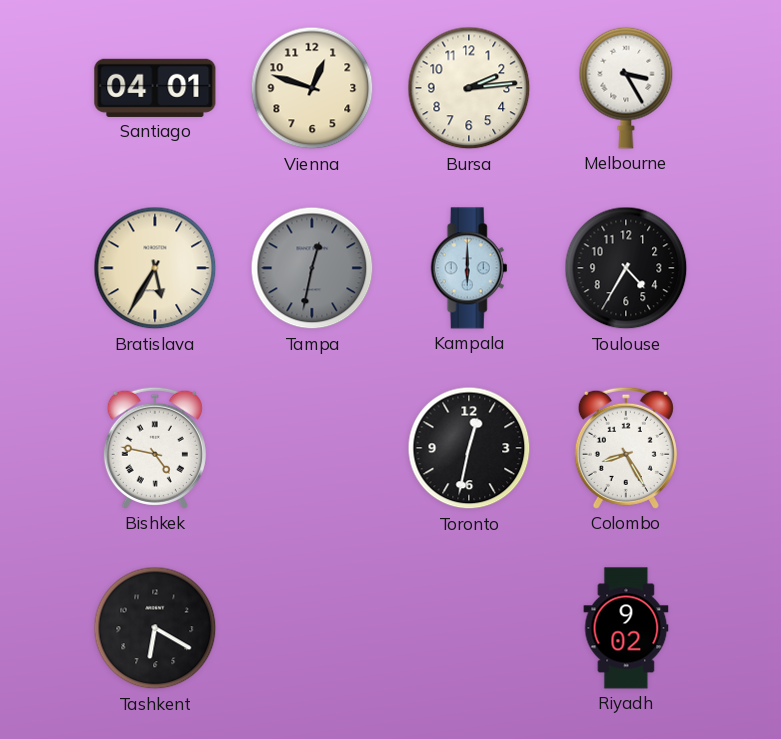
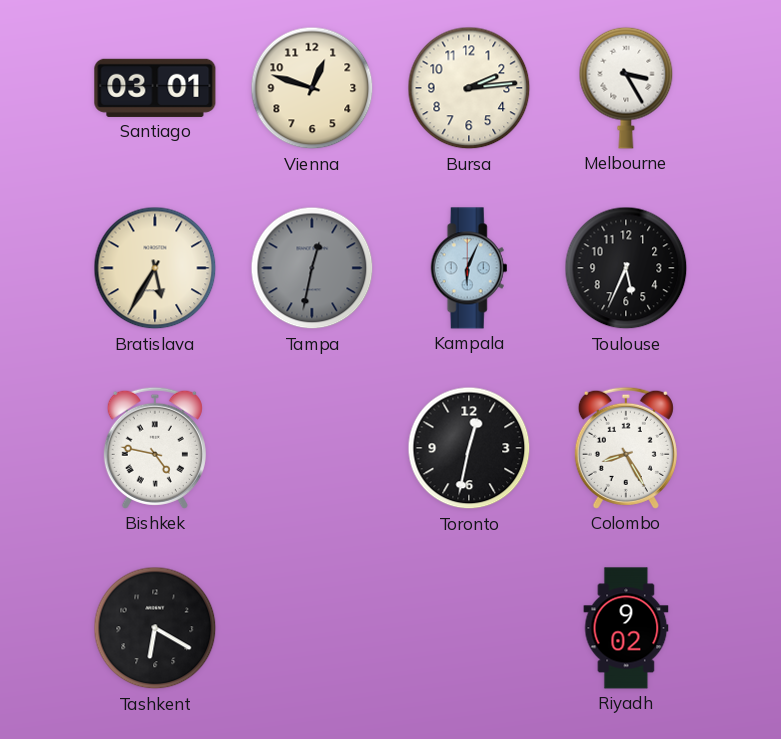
Santiago: 04:01 -> 03:01 (155, 88)
Kampala: 6:00 -> 6:04 (469, 268)
Toulouse: 4:35 -> 5:34 (626, 268)
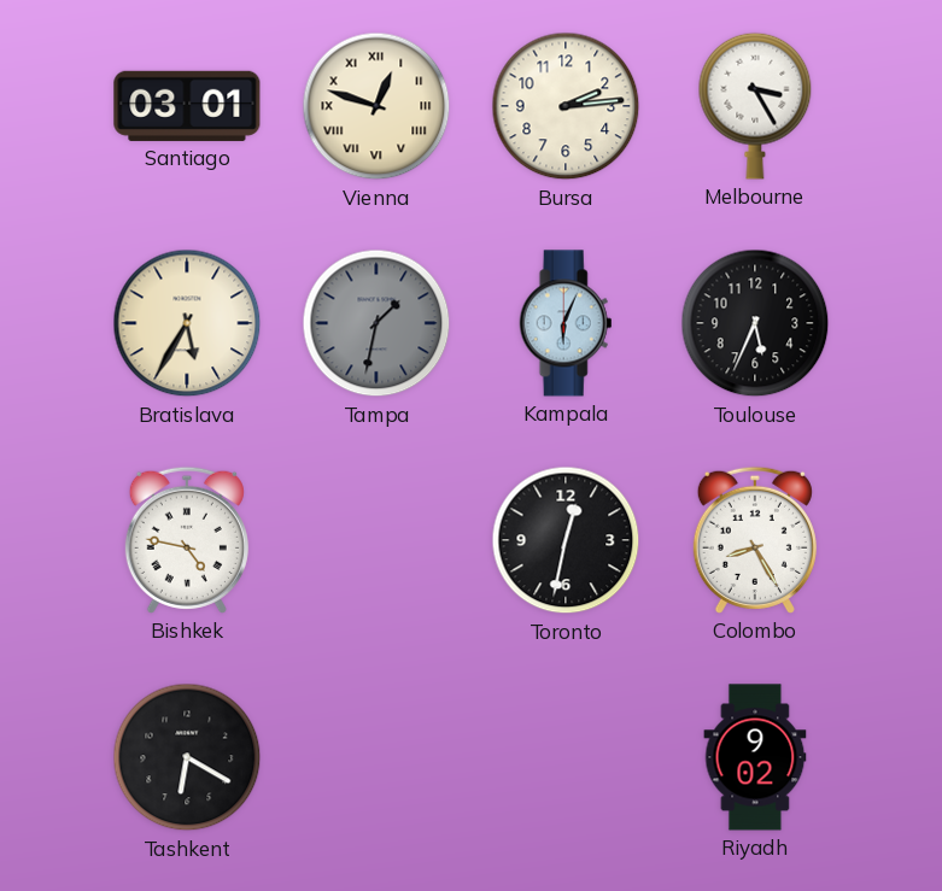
Vienna numerals: Arabic -> Roman (376, 106)
Tampa: 12:32 -> 1:32 (376, 323)
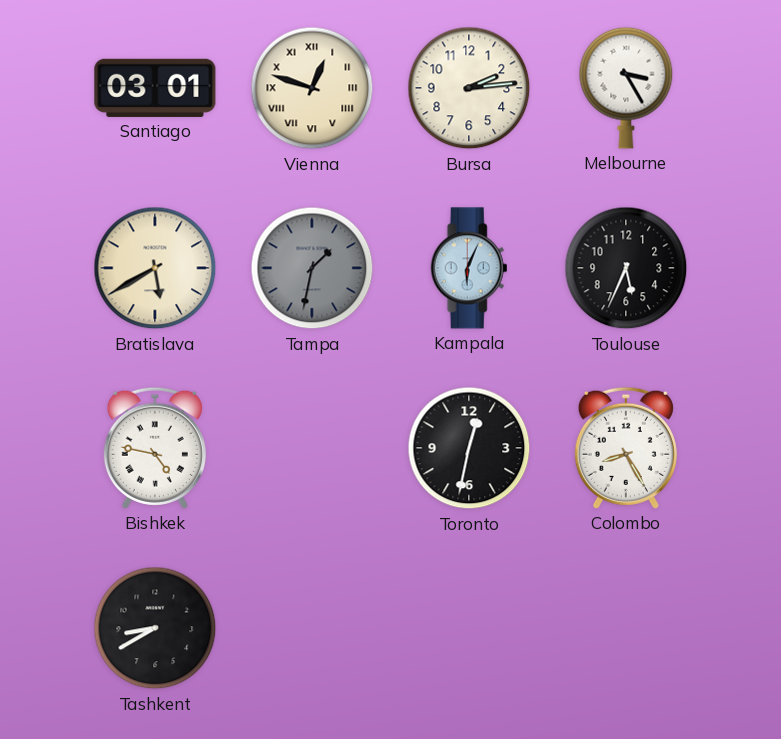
Bratislava: 5:35 -> 5:40 (155, 268)
Tashkent: 6:20 -> 8:40 (155, 628)
Riyadh: 9:02 -> none (755, 757)
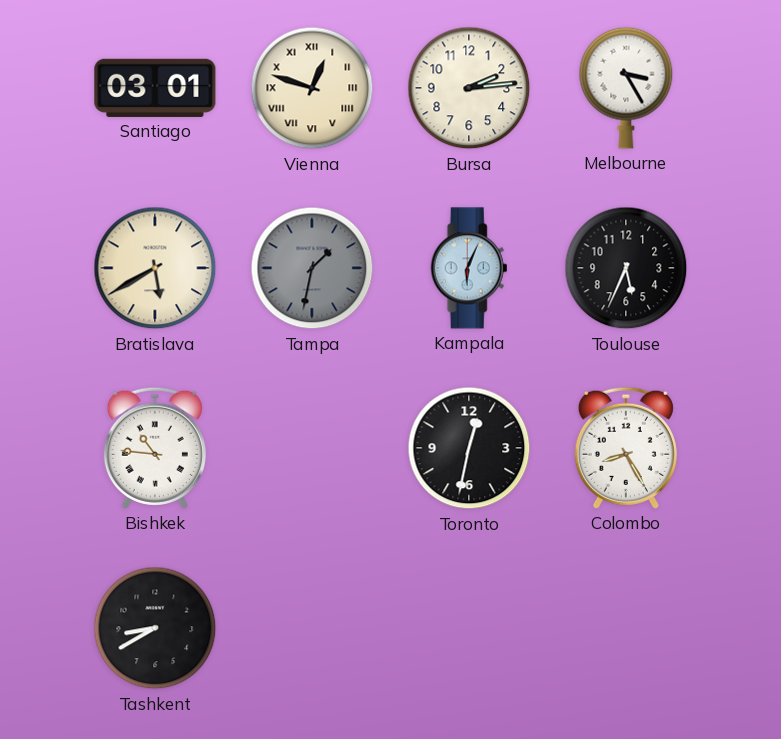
Bishkek: 4:47 -> 10:46 (155, 448)
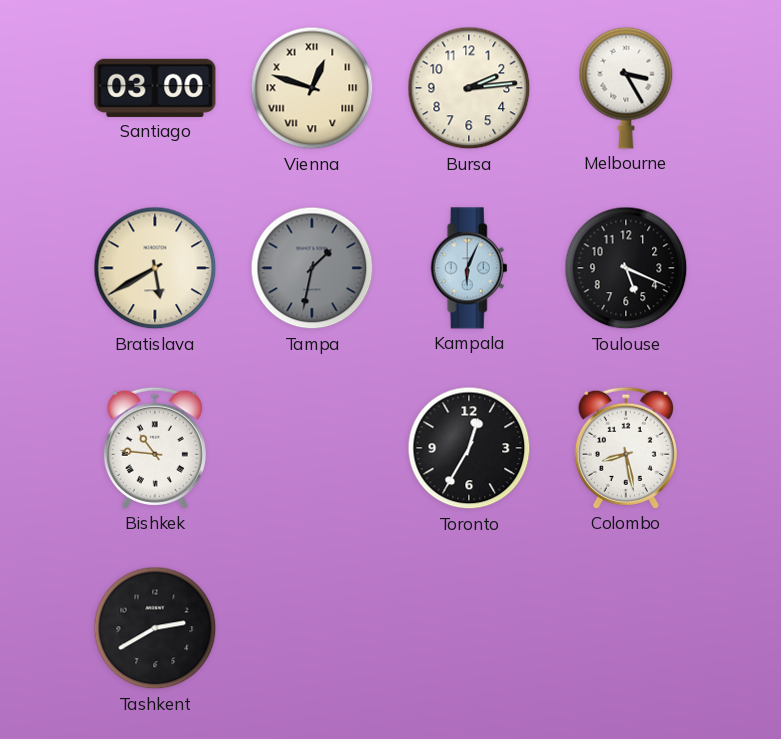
Santiago: 03:01 -> 03:00 (155, 88)
Toulouse: 5:34 -> 5:19 (626, 268)
Toronto: 12:32 -> 12:35 (469, 448)
Colombo: 8:25 -> 8:28 (626, 448)
Tashkent: 8:40 -> 2:40 (155, 628)
